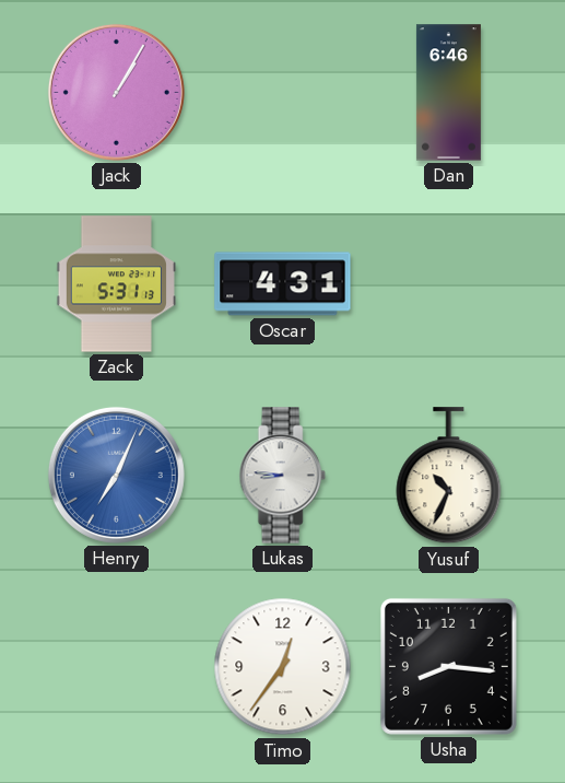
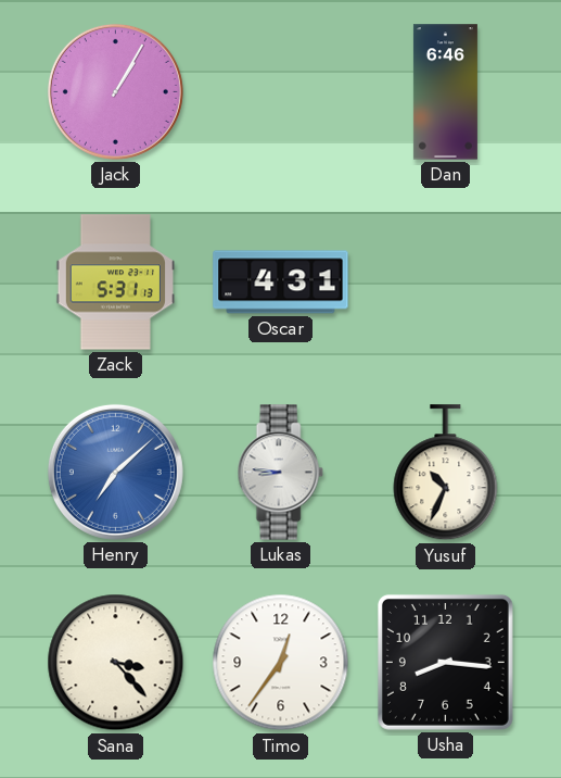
Henry: 7:04 -> 7:08 (115, 472)
Sana: none -> 3:23 (116, 663)
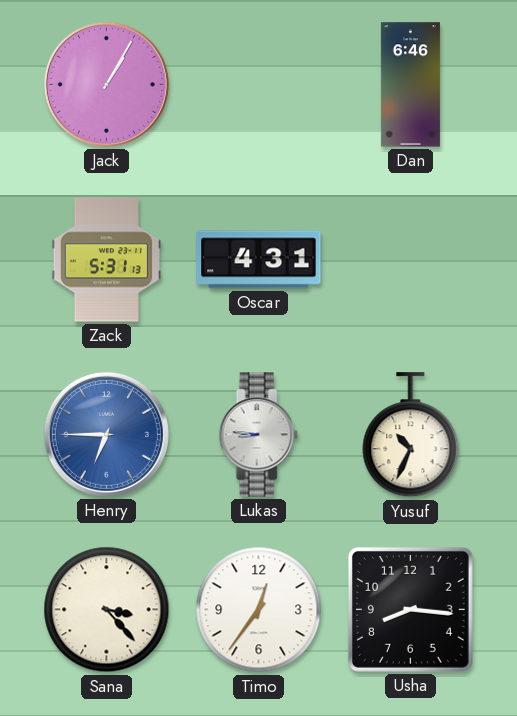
Henry: 7:08 -> 6:45 (106, 434)
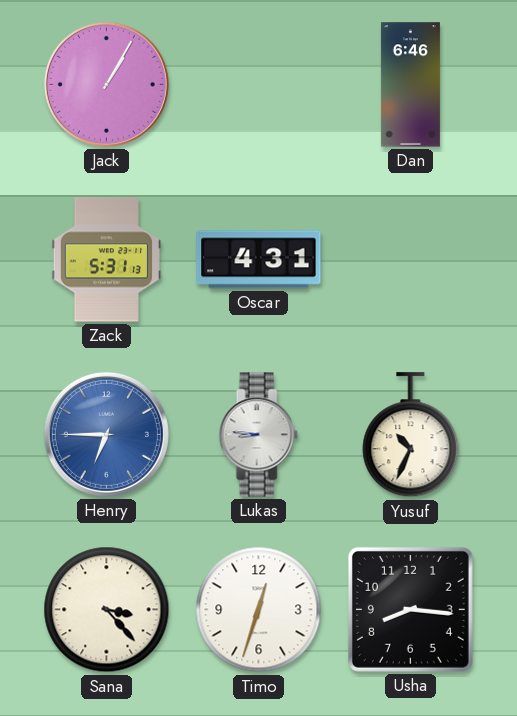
Timo: 12:36 -> 12:33 (259, 610)
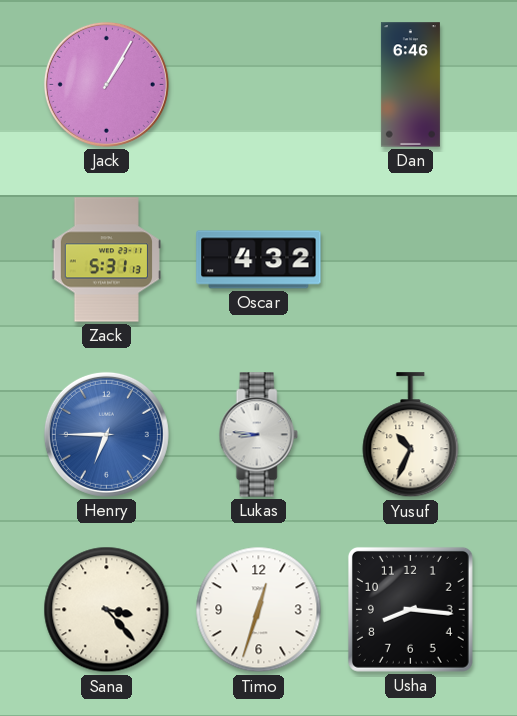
Oscar: 4:31 -> 4:32 (259, 260)
